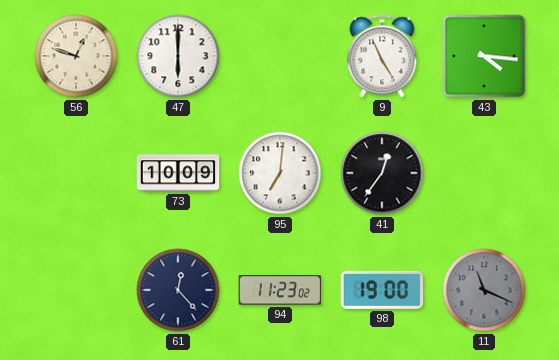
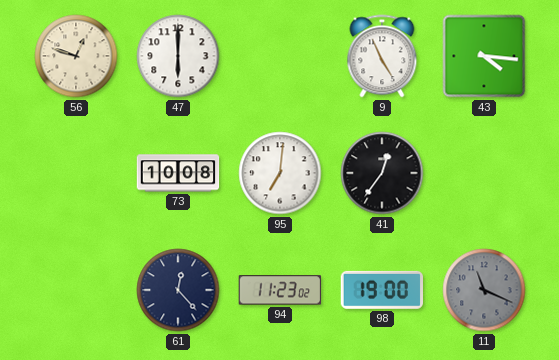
73: 10:09 -> 10:08 (178, 173)
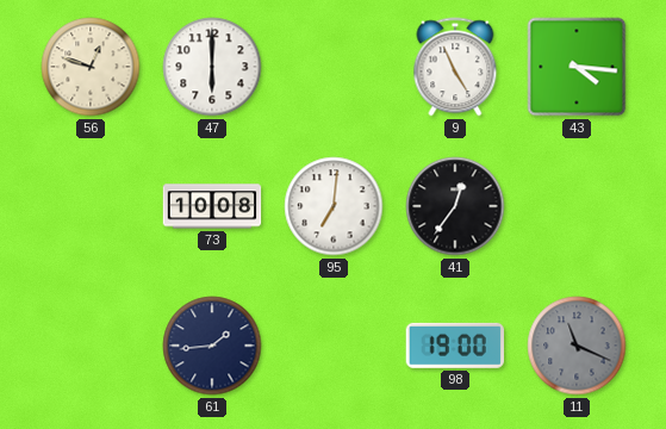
61: 12:23 -> 1:44 (212, 346)
94: 11:23 -> none (280, 290)
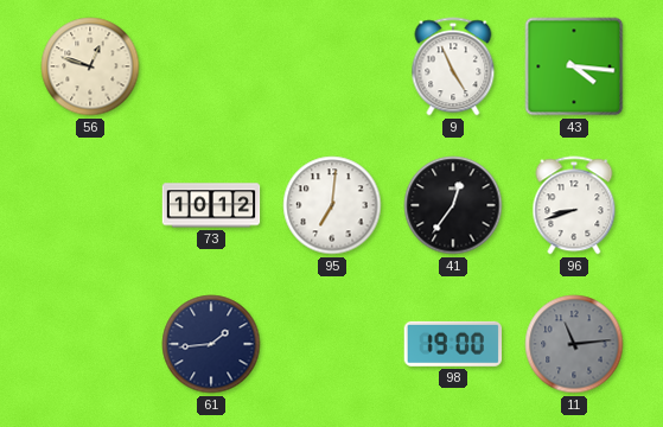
47: 6:00 -> none (212, 67)
73: 10:08 -> 10:12 (211, 205)
96: none -> 8:42 (574, 205)
11: 11:19 -> 11:14 (574, 344)
